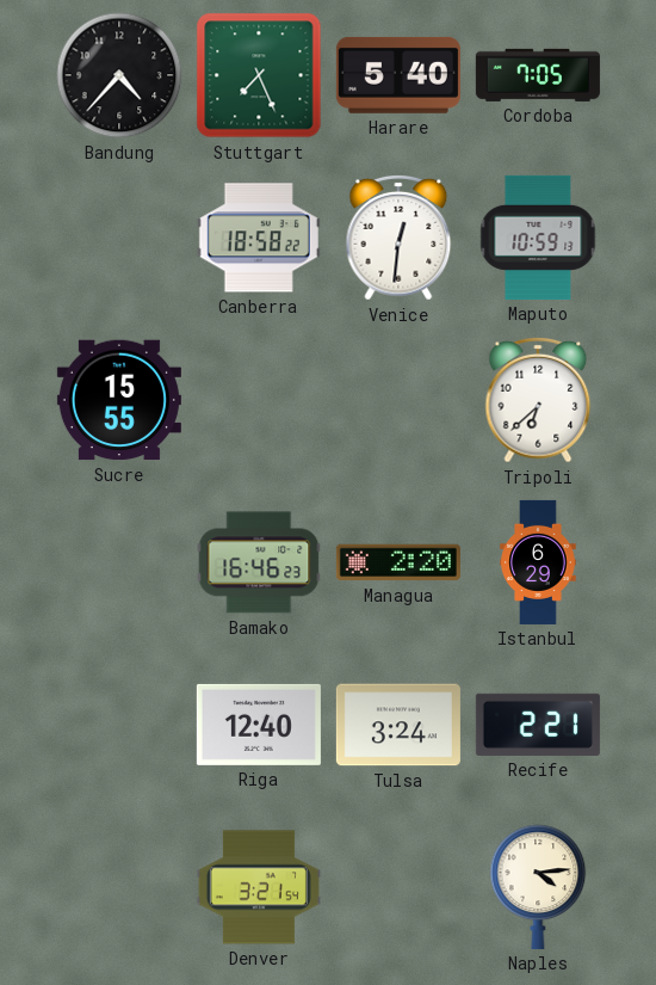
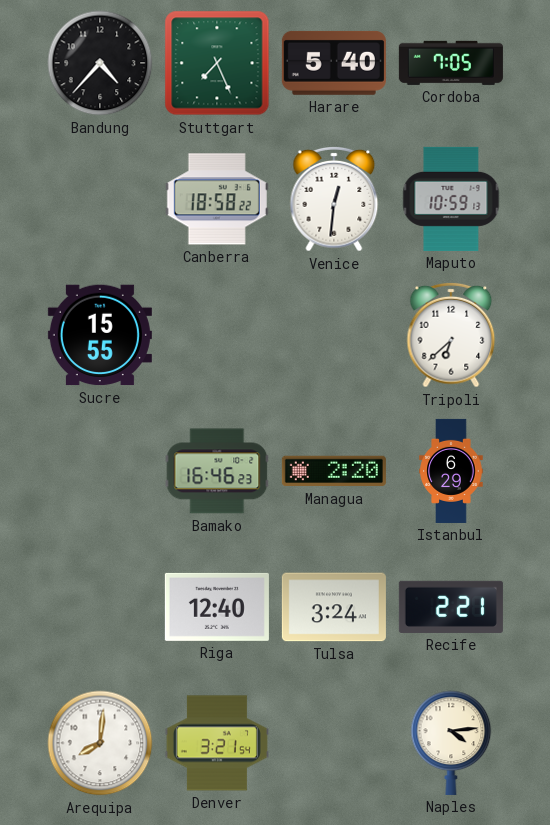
Arequipa: none -> 8:01 (100, 743)
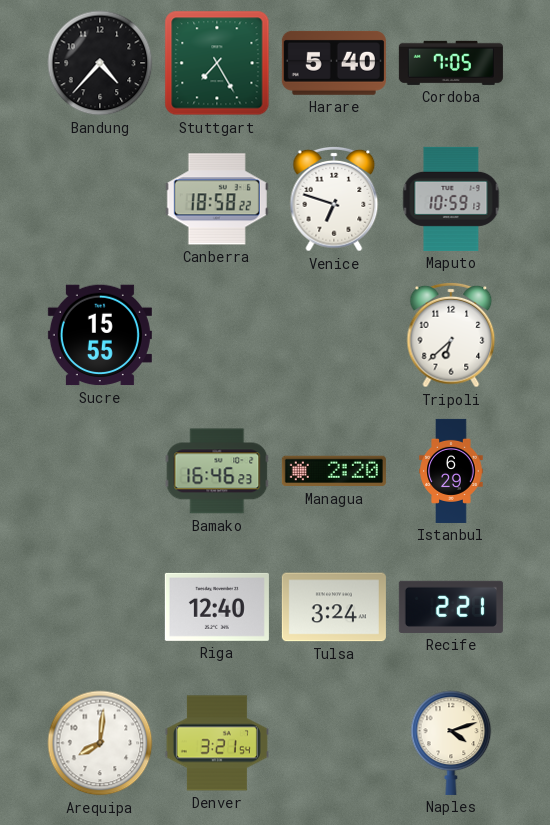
Stuttgart: 7:26 -> 7:25 (217, 63)
Venice: 12:31 -> 6:48 (334, 199)
Naples: 4:14 -> 4:12 (451, 743)
